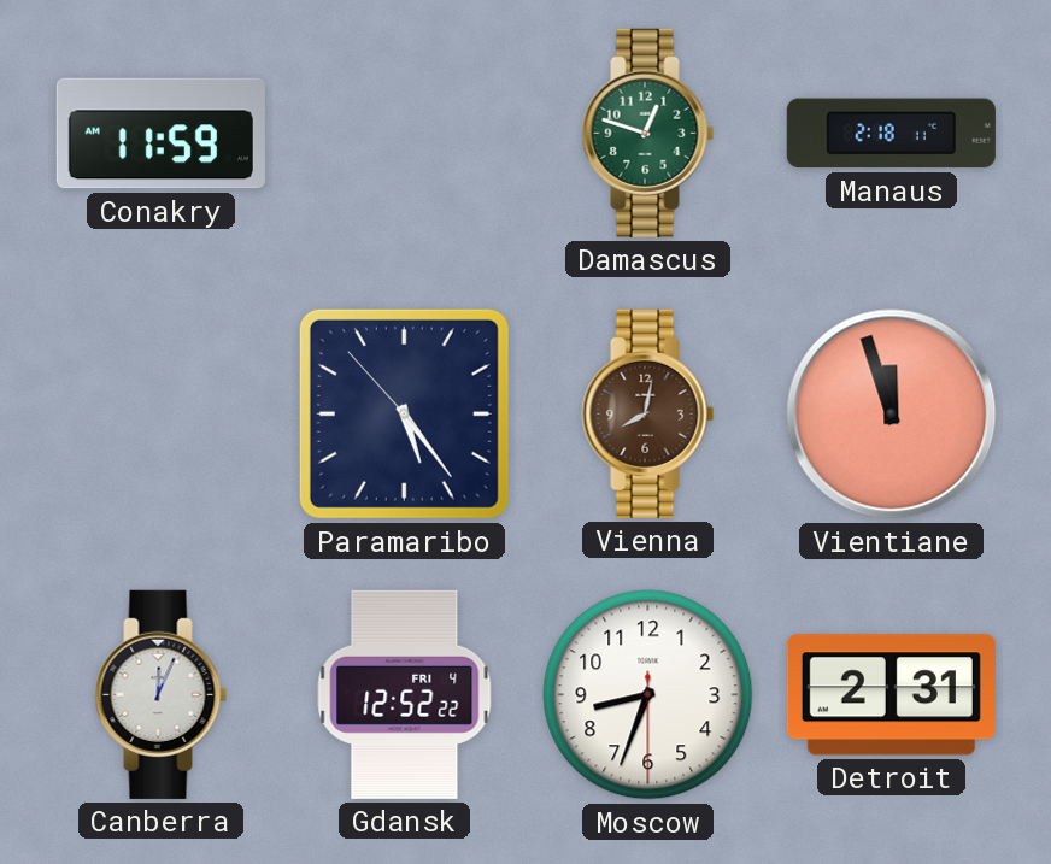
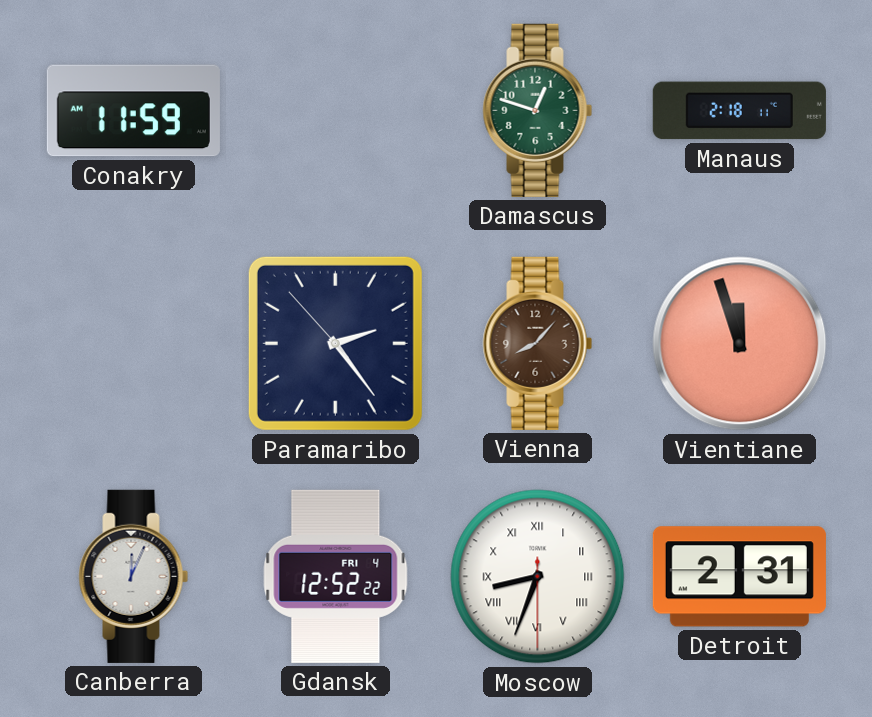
Paramaribo: 5:23 -> 2:23 (335, 343)
Vienna: 8:02 -> 8:07 (538, 343)
Moscow numerals: Arabic -> Roman (538, 577)
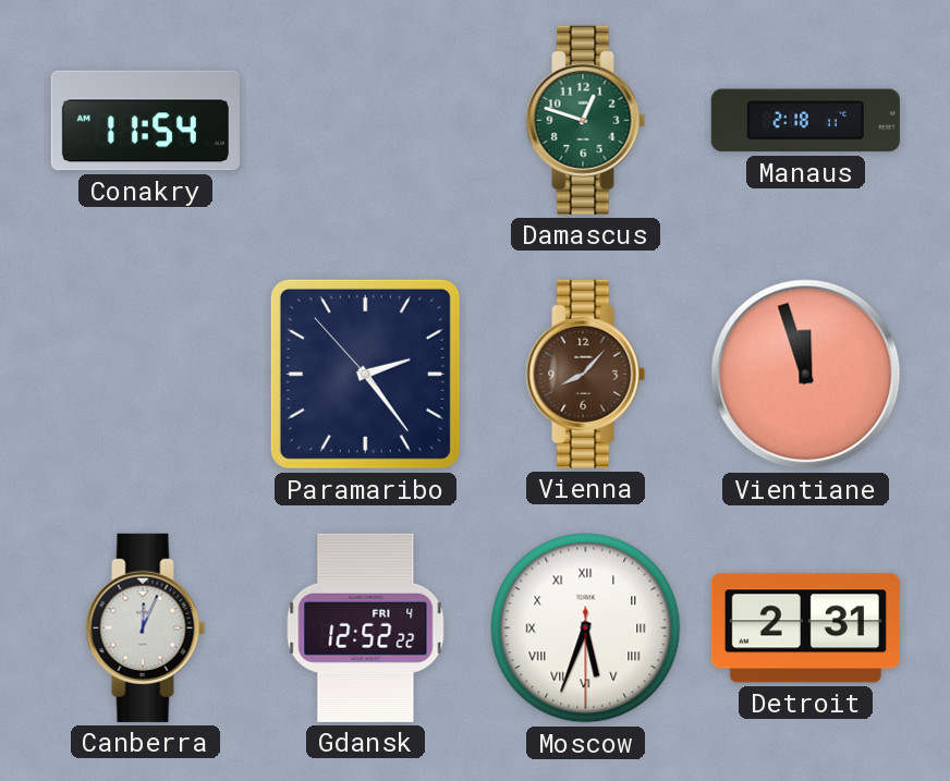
Conakry: 11:59 -> 11:54 (145, 121)
Moscow: 8:33 -> 5:33 (586, 629)
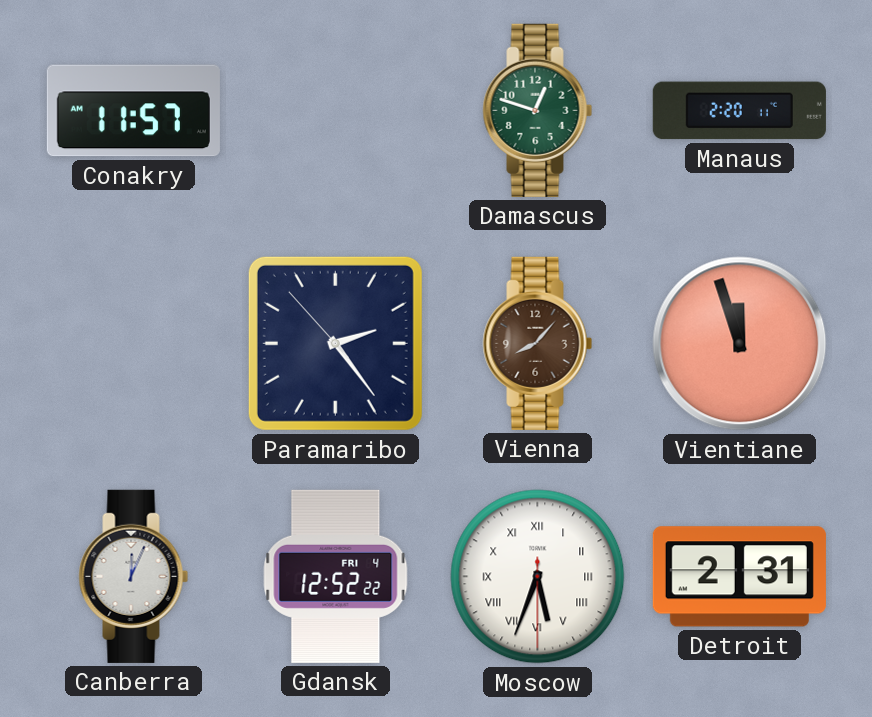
Conakry: 11:54 -> 11:57 (133, 111)
Manaus: 2:18 -> 2:20 (739, 111)
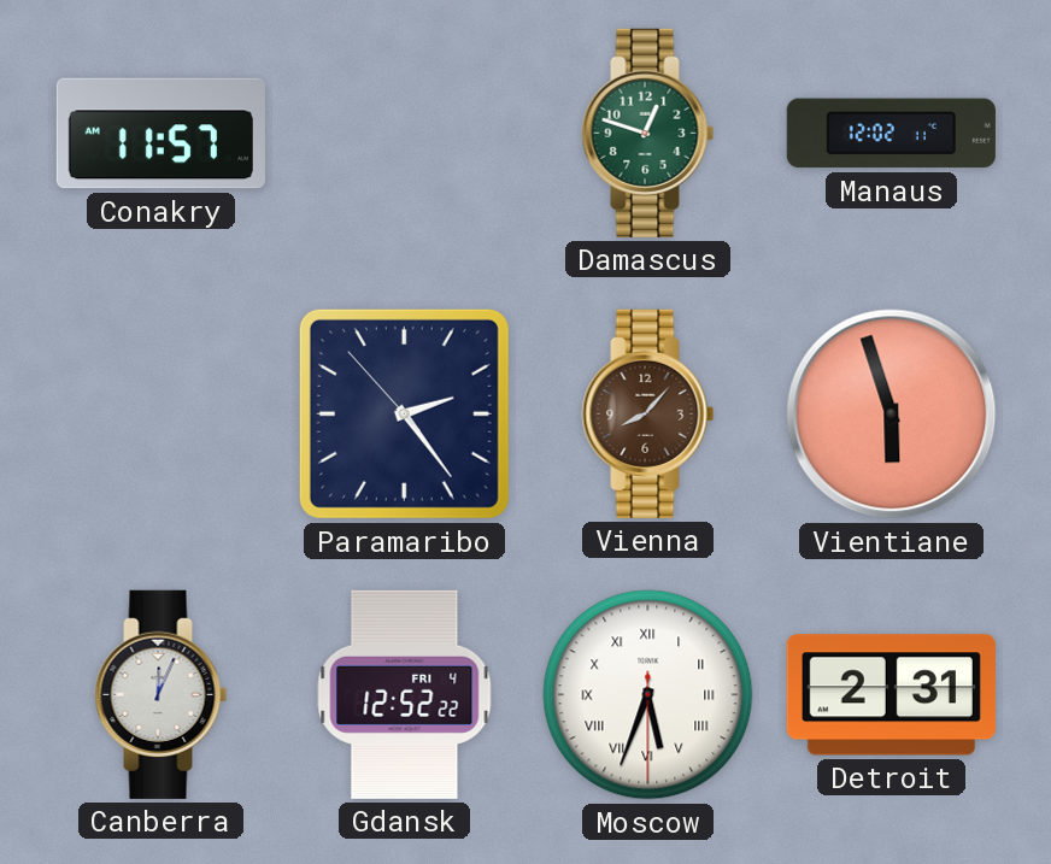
Manaus: 2:20 -> 12:02 (891, 134)
Vientiane: 11:57 -> 5:57 (892, 415)
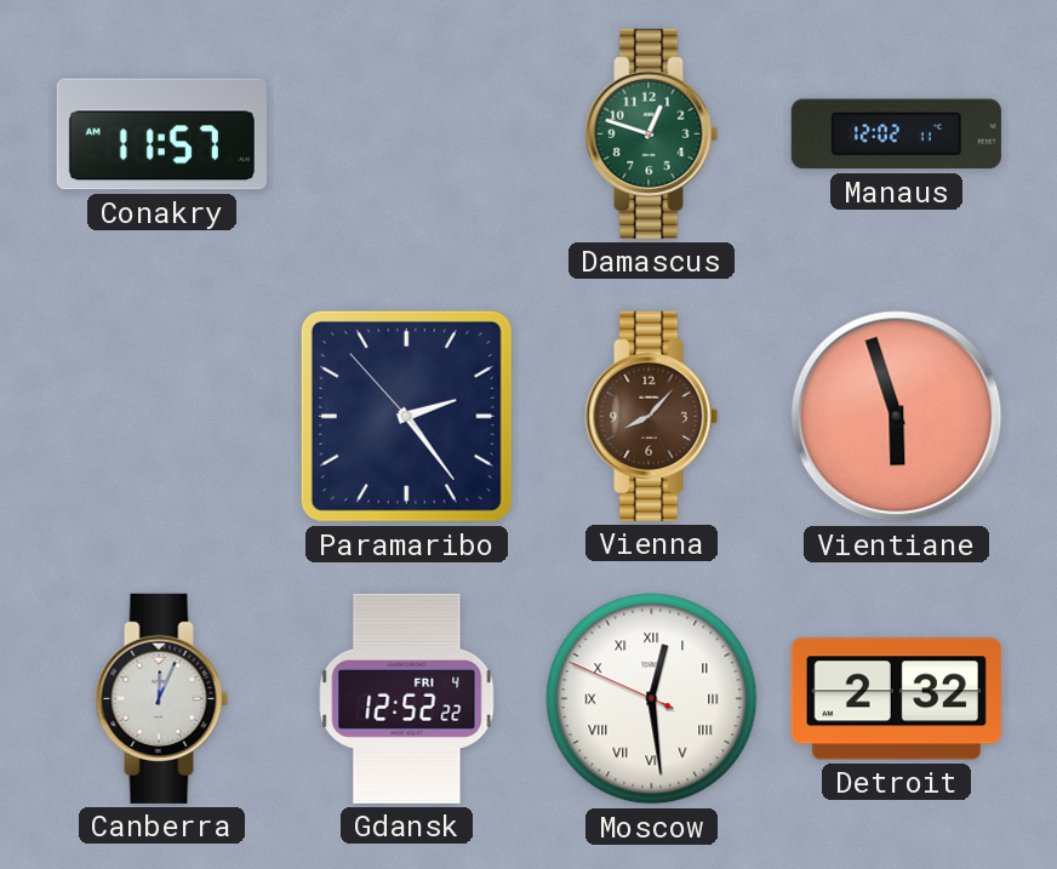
Moscow: 5:33 -> 12:28 (652, 699)
Detroit: 2:31 -> 2:32 (896, 699)
